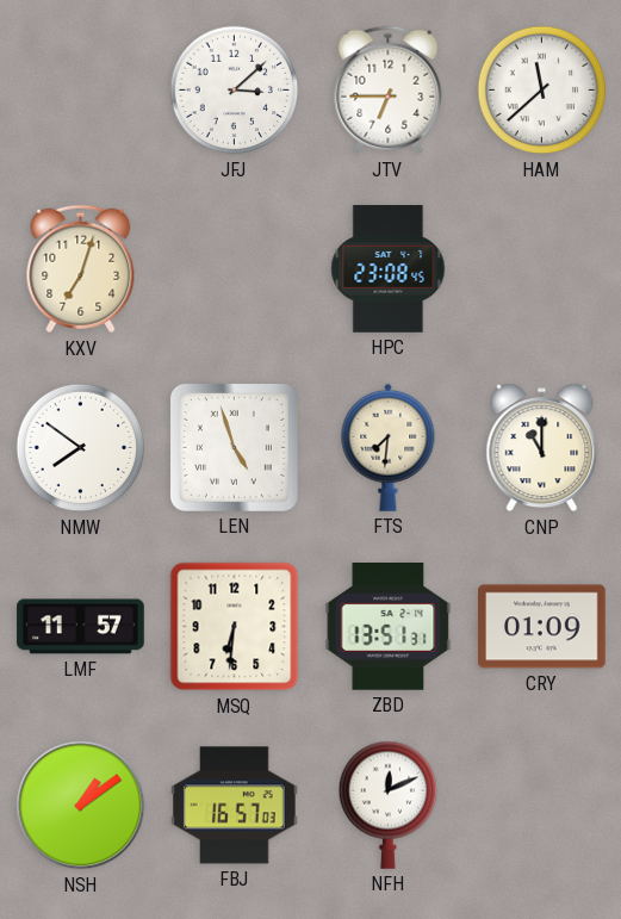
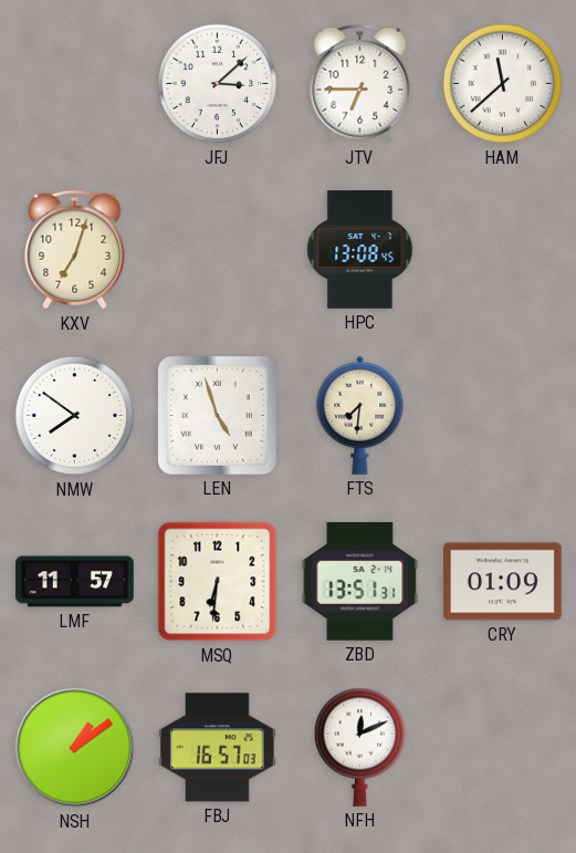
HPC: 23:08 -> 13:08 (360, 250)
CNP: 11:00 -> none (542, 448)
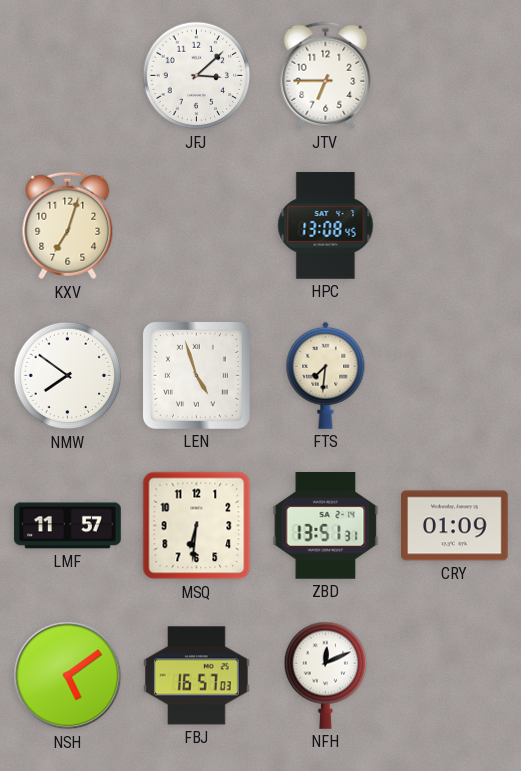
HAM: 11:38 -> none (503, 84)
NSH: 1:09 -> 5:09 (68, 676)
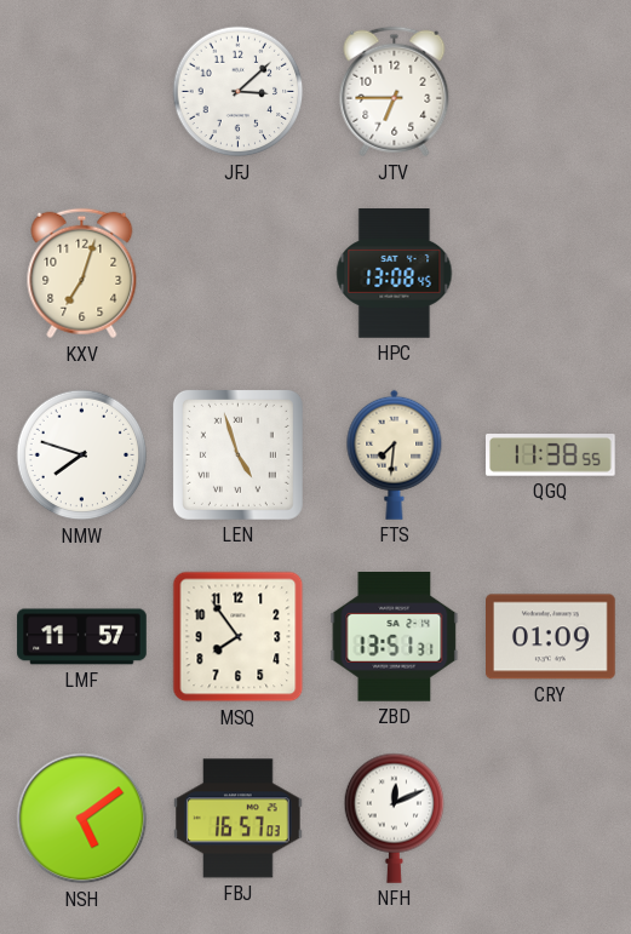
NMW: 7:51 -> 7:48 (82, 455)
QGQ: none -> 11:38 (551, 455)
MSQ: 6:31 -> 7:54 (239, 637)
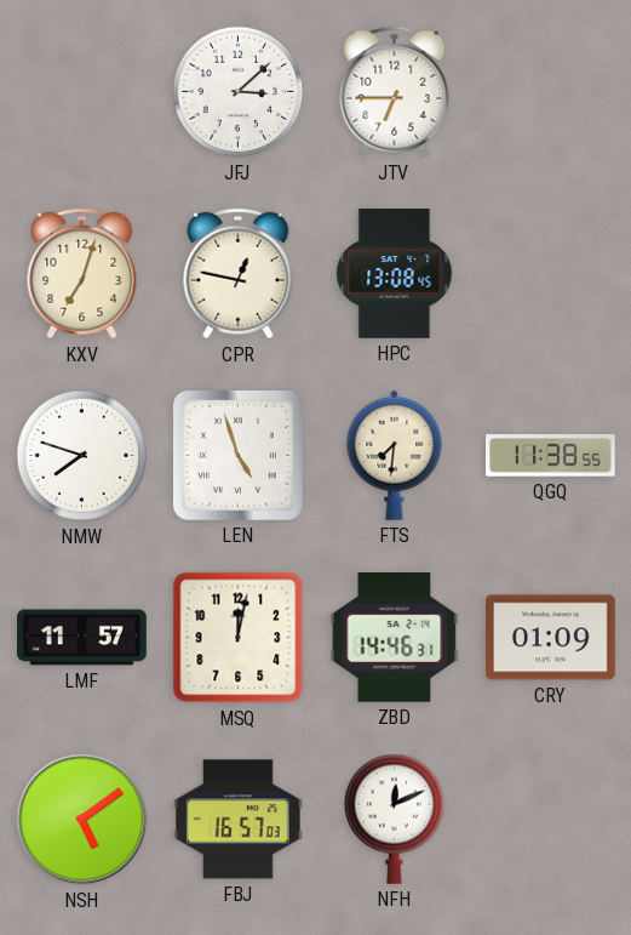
CPR: none -> 12:47 (239, 274)
MSQ: 7:54 -> 12:02 (239, 638)
ZBD: 13:51 -> 14:46 (395, 638)
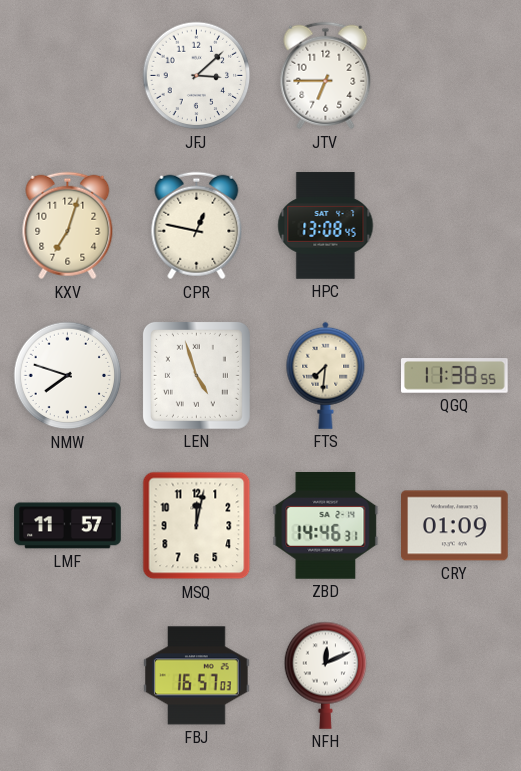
NSH: 5:09 -> none (82, 820)
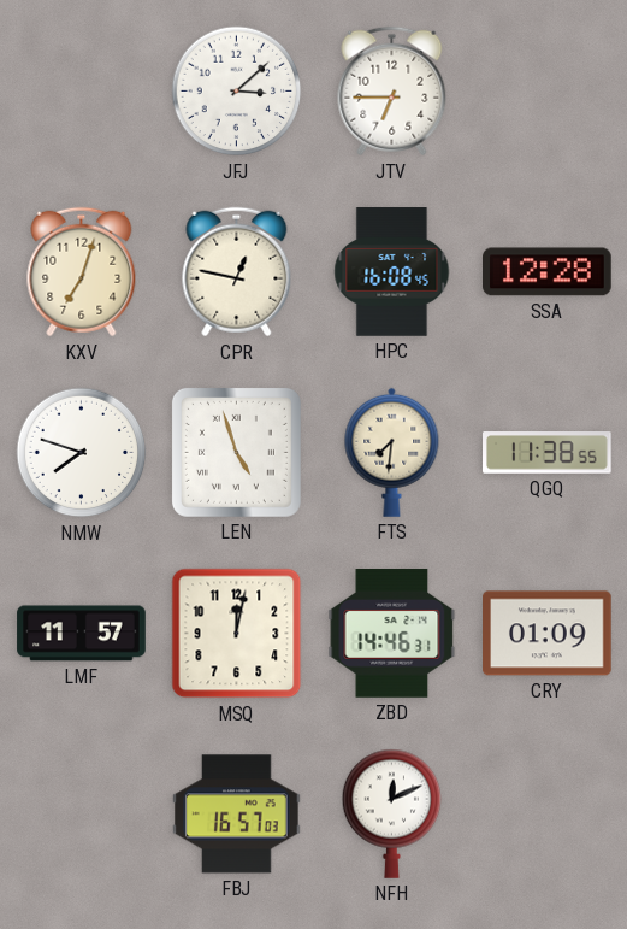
HPC: 13:08 -> 16:08 (392, 272)
SSA: none -> 12:28 (548, 272)
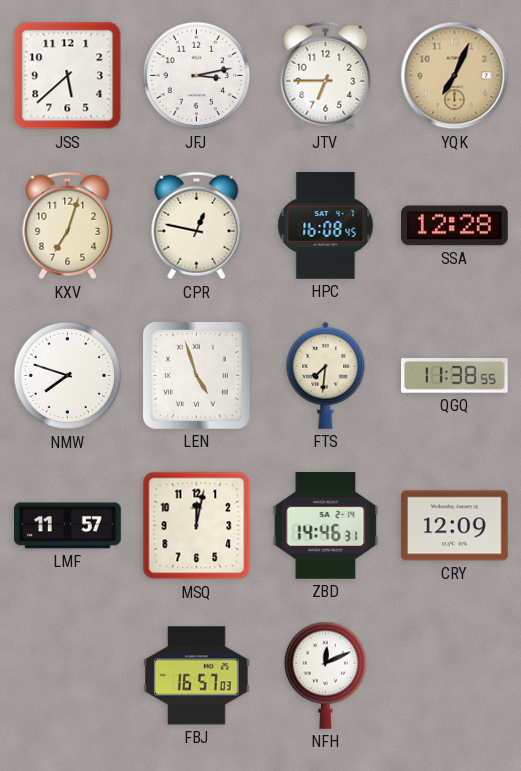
JSS: none -> 5:38 (68, 76)
JFJ: 3:08 -> 3:13 (197, 76)
YQK: none -> 7:04 (455, 76)
CRY: 01:09 -> 12:09 (455, 526)
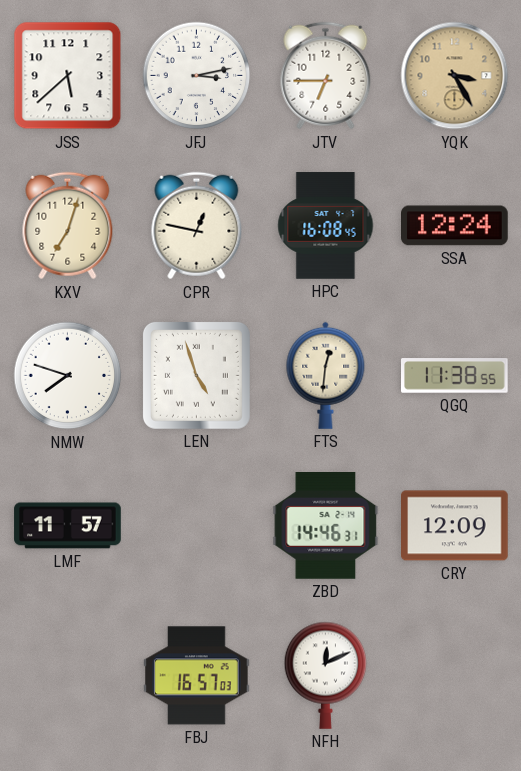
YQK: 7:04 -> 3:25 (455, 76)
SSA: 12:28 -> 12:24 (455, 226)
FTS: 7:31 -> 12:31 (326, 375)
MSQ: 12:02 -> none (197, 526)
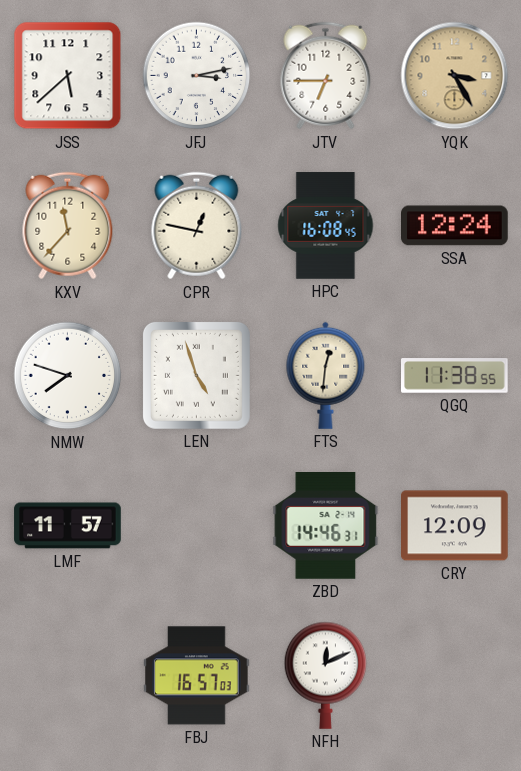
KXV: 7:03 -> 11:37 (68, 226)
